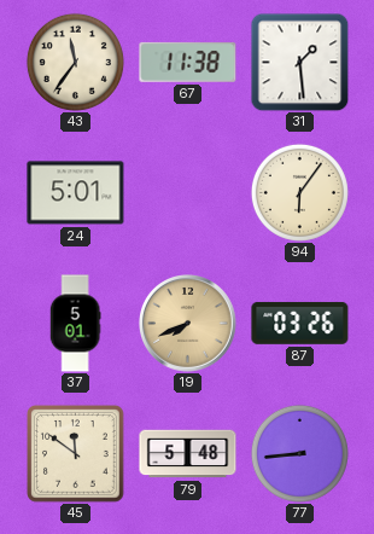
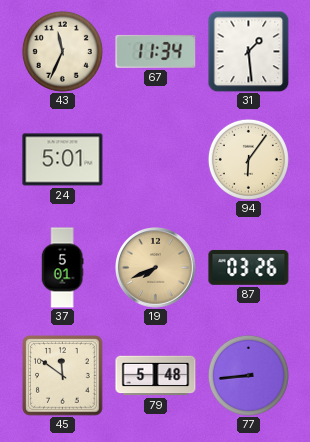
43: 11:36 -> 11:34 (62, 51)
67: 11:38 -> 11:34 (156, 51)
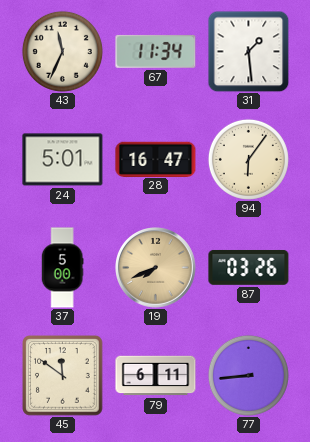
28: none -> 16:47 (156, 159)
37: 5:01 -> 5:00 (62, 268)
79: 5:48 -> 6:11 (156, 376)
